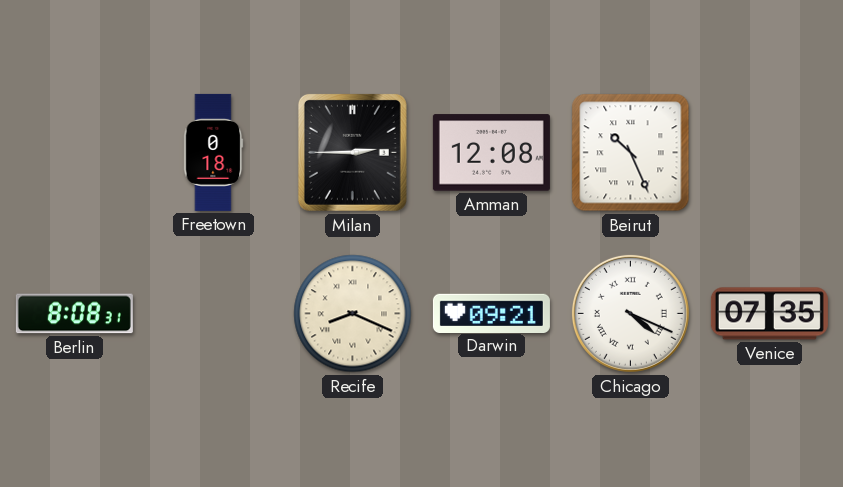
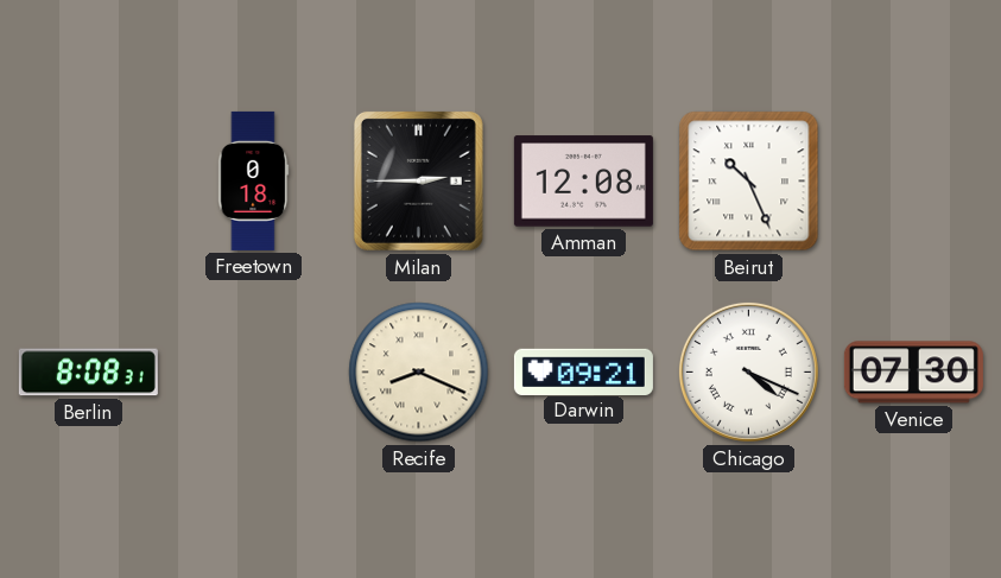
Venice: 07:35 -> 07:30 (913, 373)
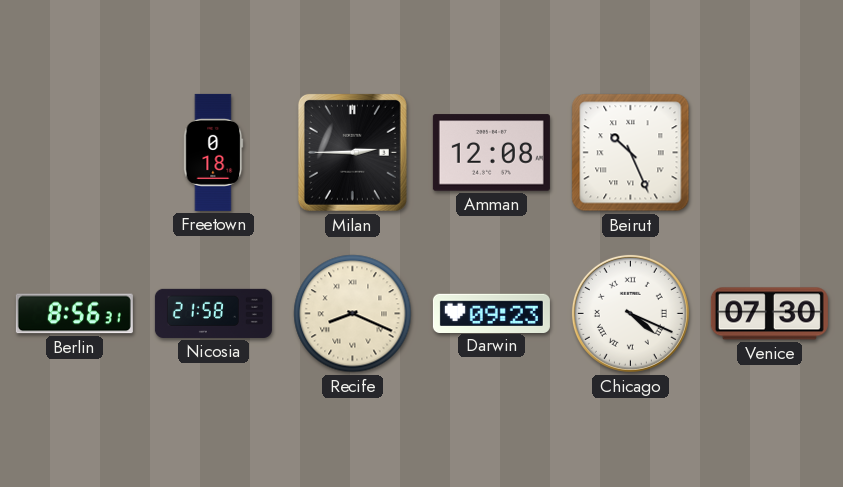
Berlin: 8:08 -> 8:56 (74, 314)
Nicosia: none -> 21:58 (213, 313)
Darwin: 09:21 -> 09:23 (491, 313)
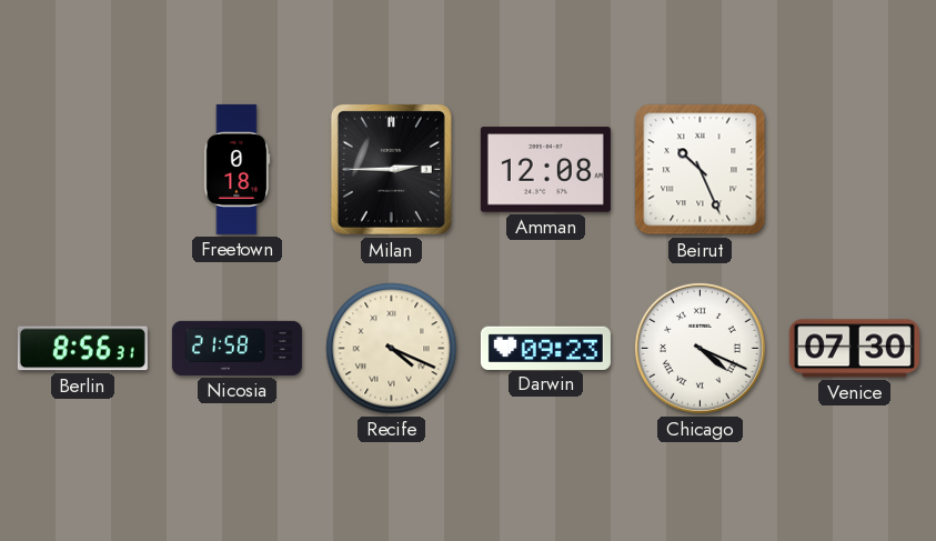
Recife: 8:19 -> 4:19 (392, 349)
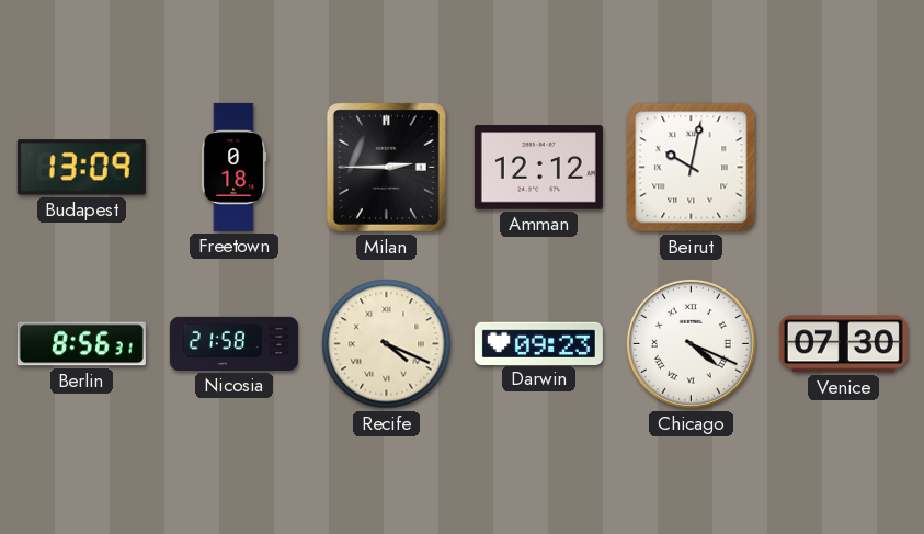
Budapest: none -> 13:09 (81, 168)
Amman: 12:08 -> 12:12 (538, 168)
Beirut: 10:26 -> 10:02 (692, 168)
